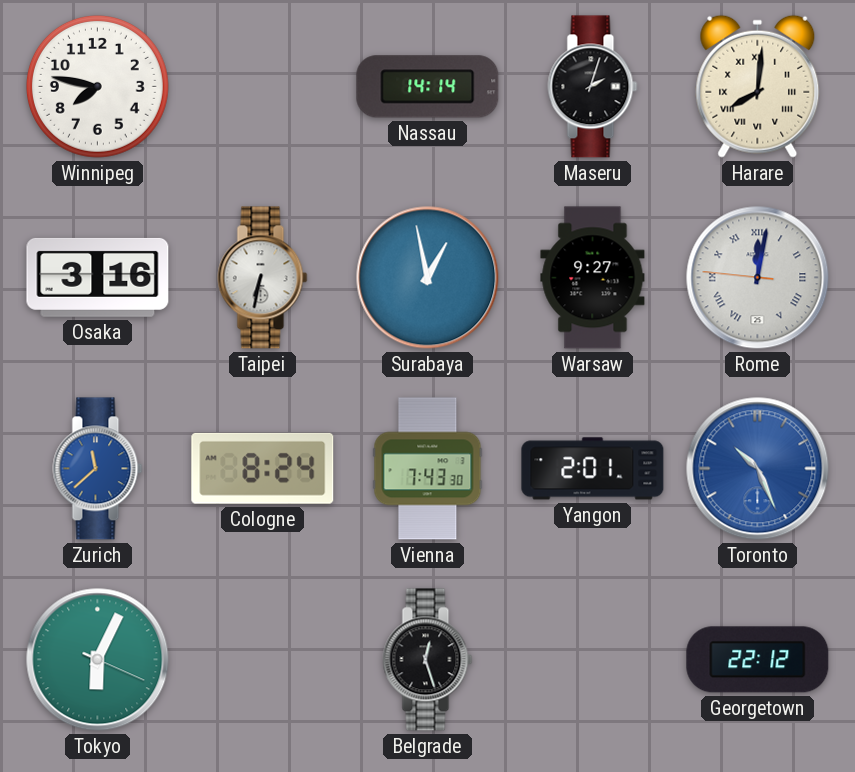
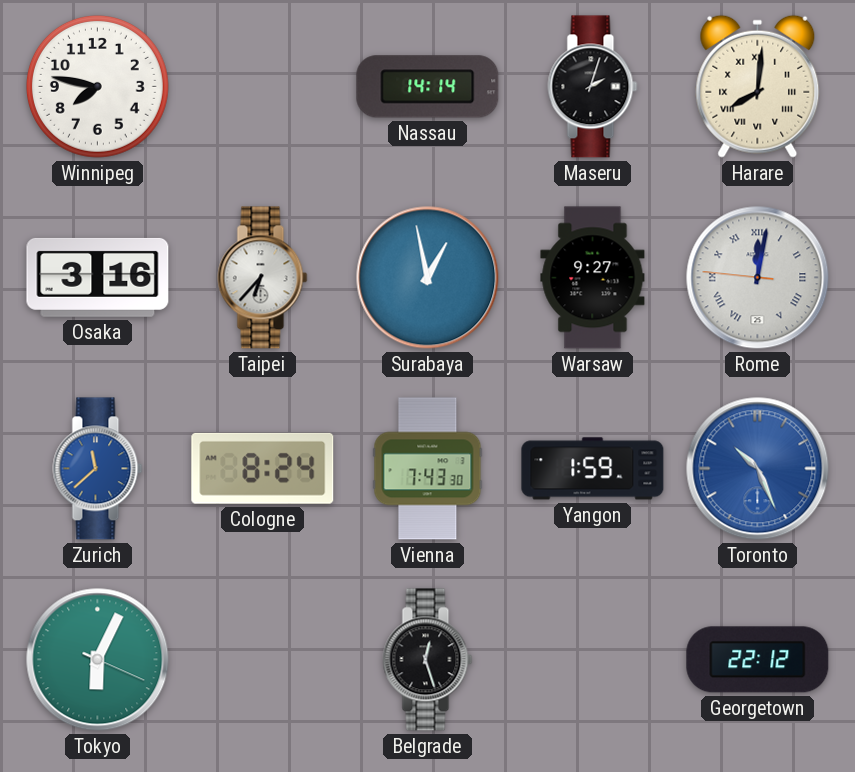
Taipei: 6:32 -> 6:37 (263, 278)
Yangon: 2:01 -> 1:59 (593, 469)
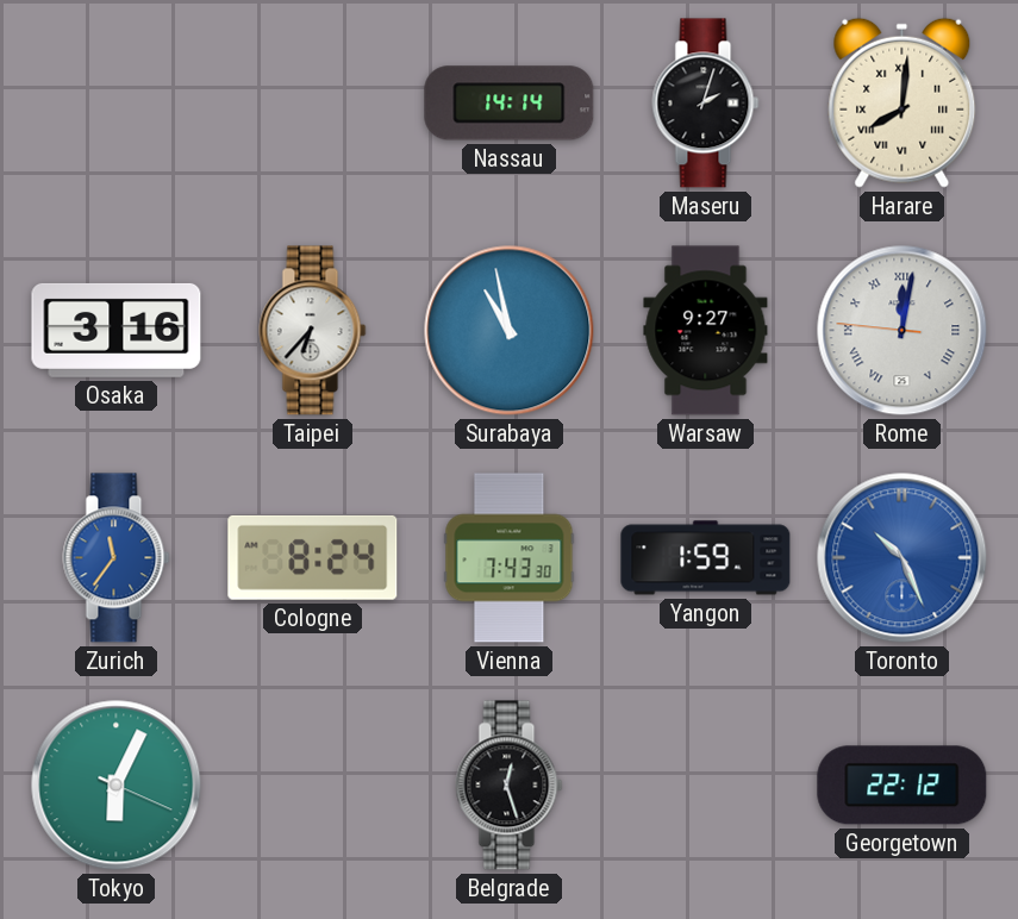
Winnipeg: 7:47 -> none (97, 86)
Surabaya: 12:58 -> 10:58 (510, 331)
Zurich: 11:38 -> 11:36 (117, 558)
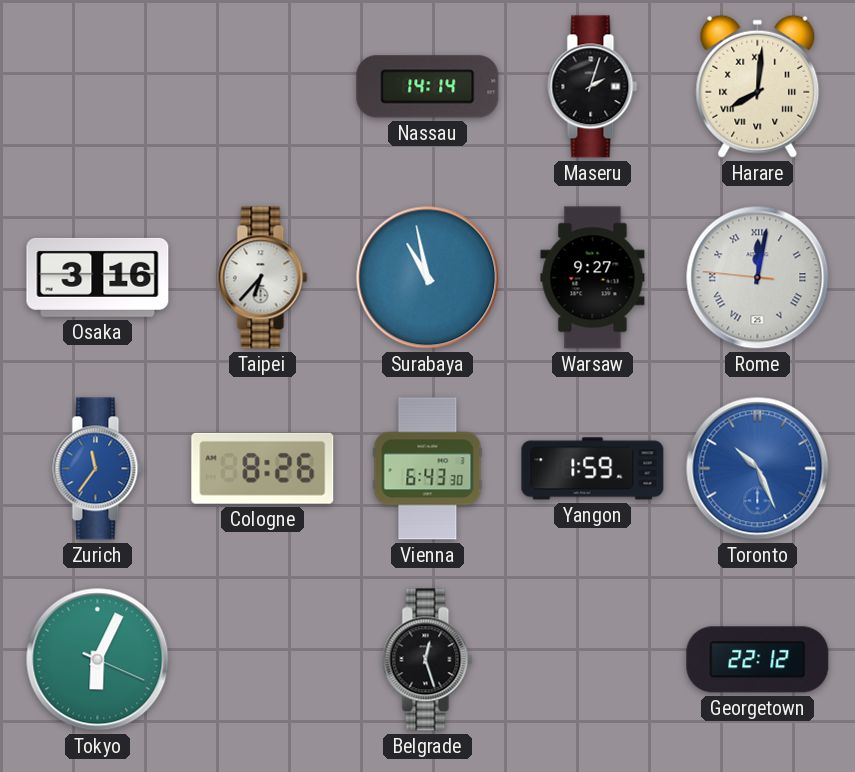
Cologne: 8:24 -> 8:26 (263, 468)
Vienna: 7:43 -> 6:43 (428, 469)
